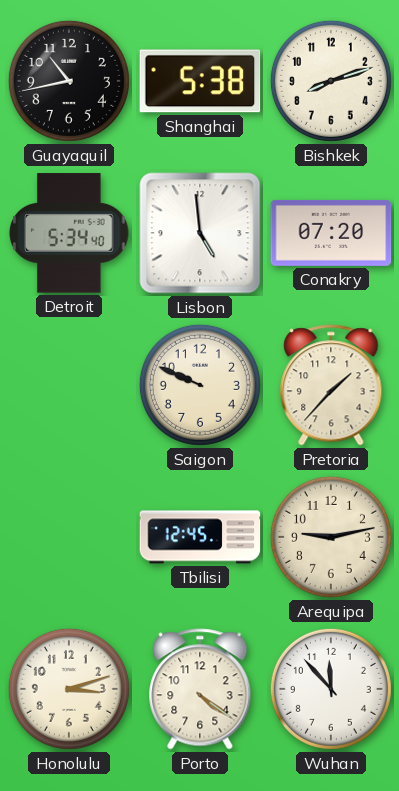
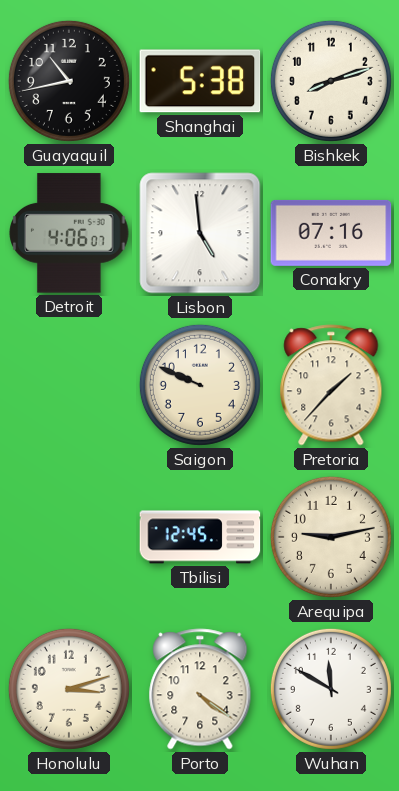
Detroit: 5:34 -> 4:06 (69, 233)
Conakry: 07:20 -> 07:16 (331, 233)
Wuhan: 11:53 -> 11:50 (331, 689)
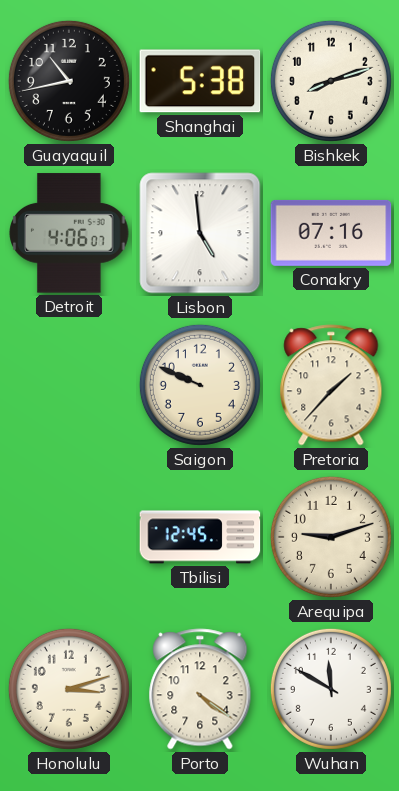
Arequipa: 9:13 -> 9:12 (331, 537)
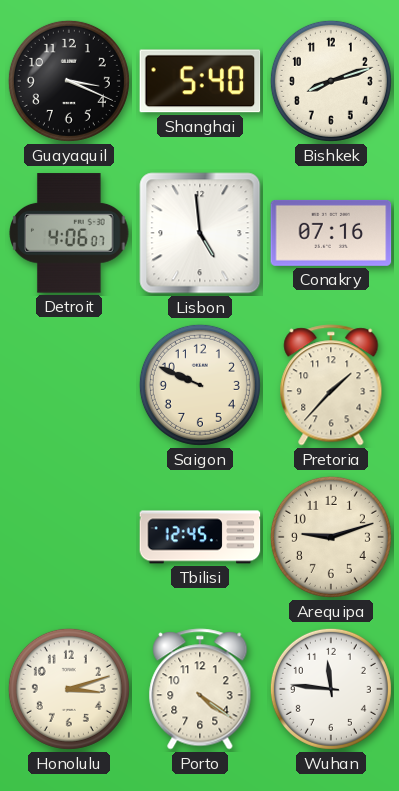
Guayaquil: 10:43 -> 3:19 (69, 81)
Shanghai: 5:38 -> 5:40 (200, 81)
Wuhan: 11:50 -> 11:46 (331, 689)
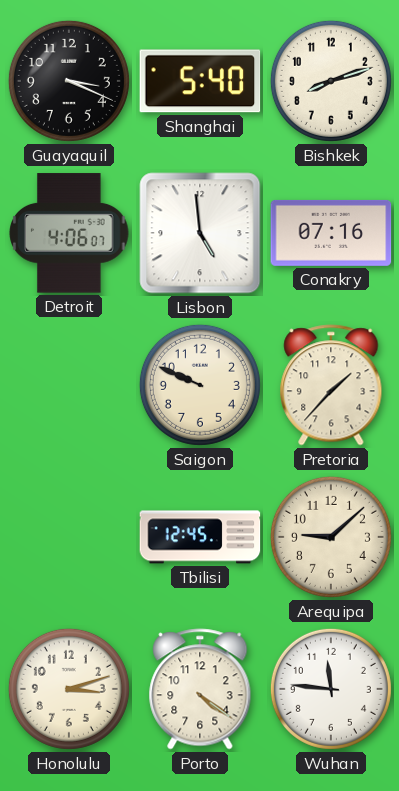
Arequipa: 9:12 -> 9:08 (331, 537)
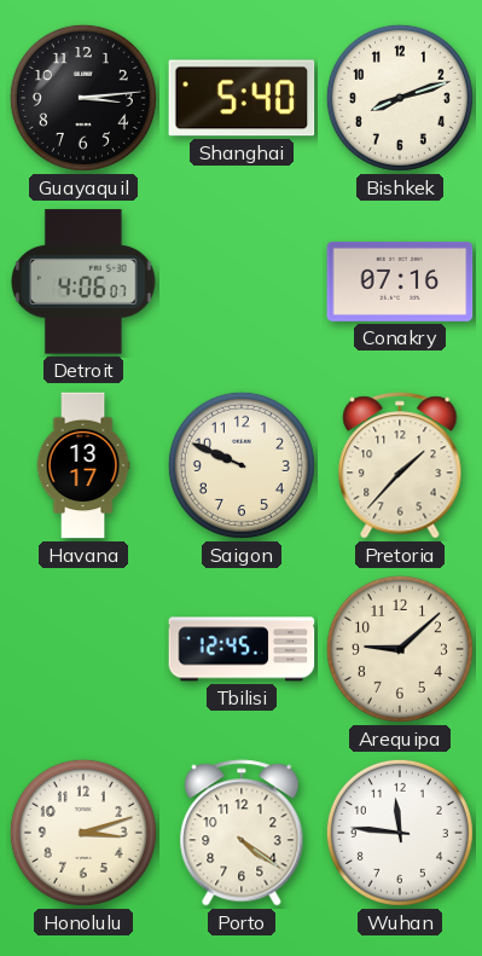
Guayaquil: 3:19 -> 3:14 (83, 98)
Lisbon: 4:59 -> none (200, 233)
Havana: none -> 13:17 (83, 465)
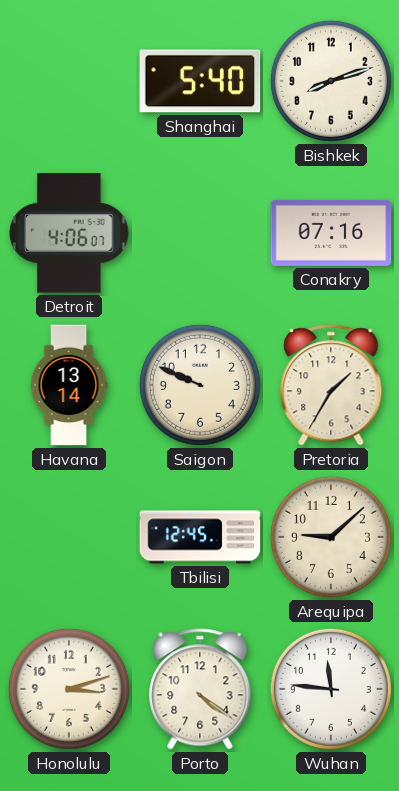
Guayaquil: 3:14 -> none (83, 98)
Havana: 13:17 -> 13:14 (69, 385)
Pretoria: 1:37 -> 1:35 (331, 385)
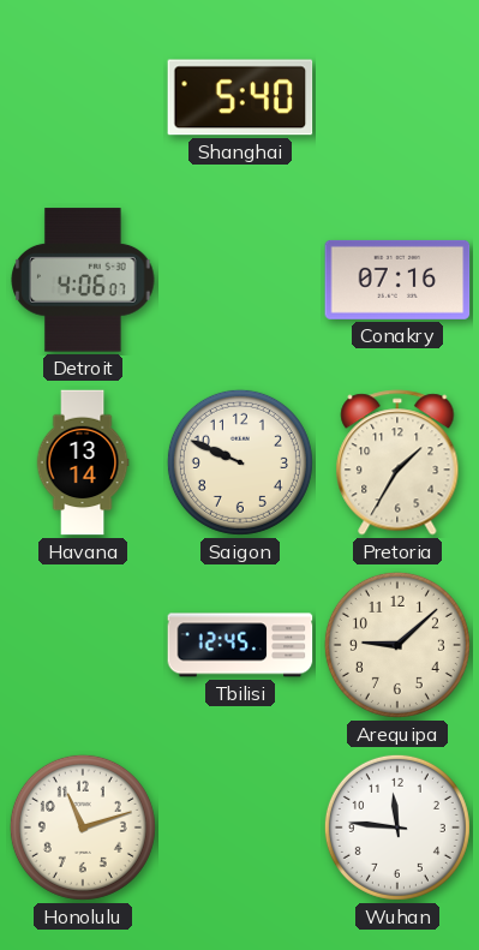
Bishkek: 8:12 -> none (331, 81)
Honolulu: 3:12 -> 11:12 (83, 827)
Porto: 4:21 -> none (200, 689)
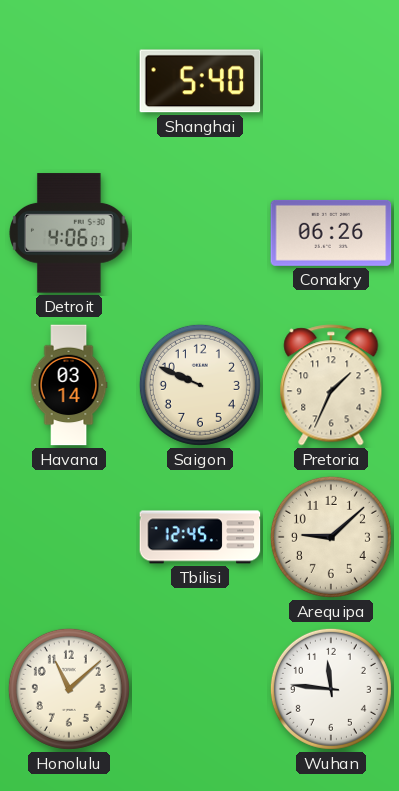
Conakry: 07:16 -> 06:26 (331, 233)
Havana: 13:14 -> 03:14 (69, 385)
Pretoria: 1:35 -> 1:34 (331, 385)
Honolulu: 11:12 -> 11:08 (69, 689)
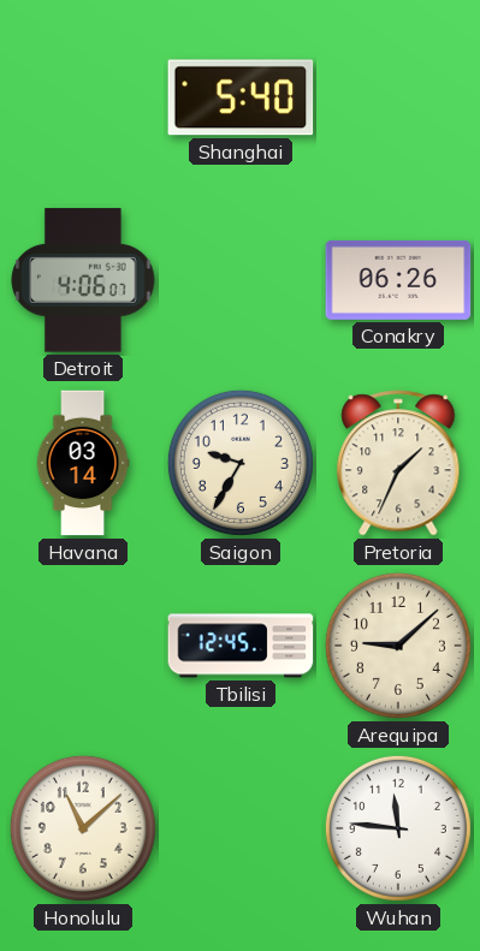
Saigon: 9:49 -> 9:35 (241, 463)
